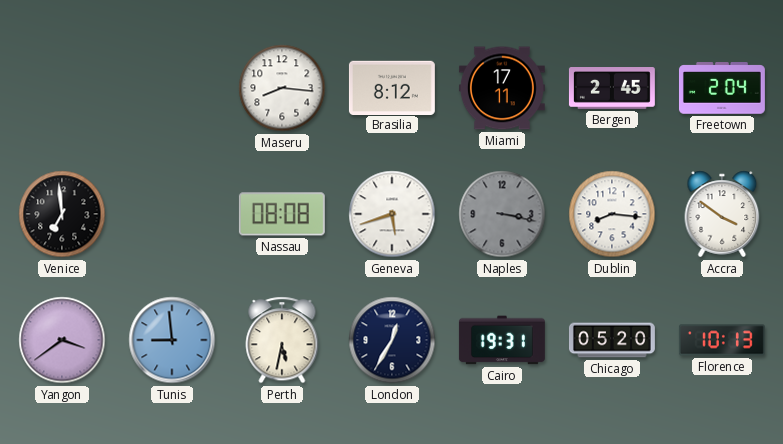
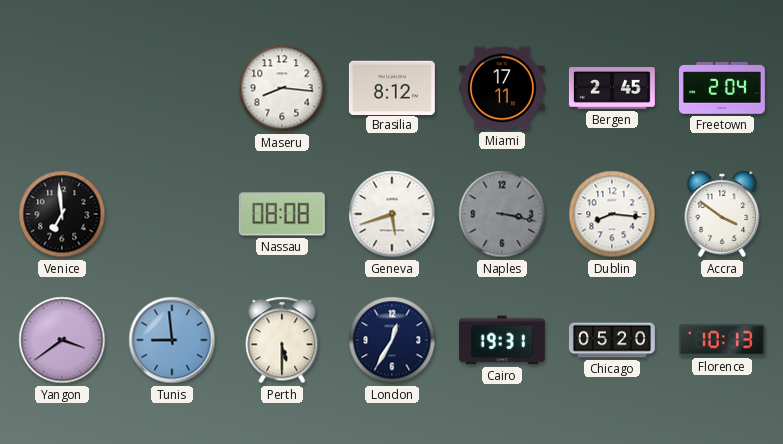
Perth: 5:32 -> 5:30 (282, 340)
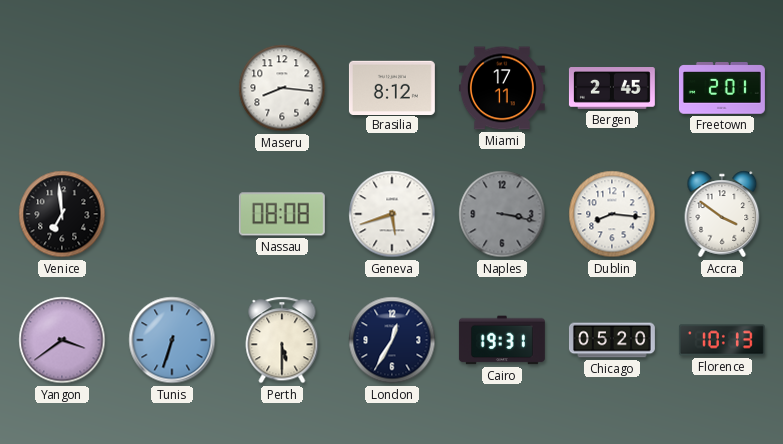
Freetown: 2:04 -> 2:01 (722, 88)
Tunis: 8:59 -> 6:33 (172, 340)
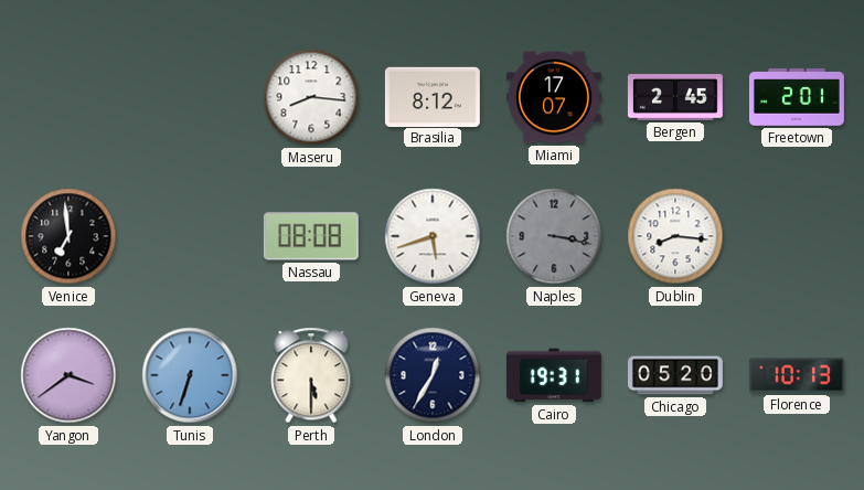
Miami: 17:11 -> 17:07 (554, 97)
Accra: 3:51 -> none (722, 214)
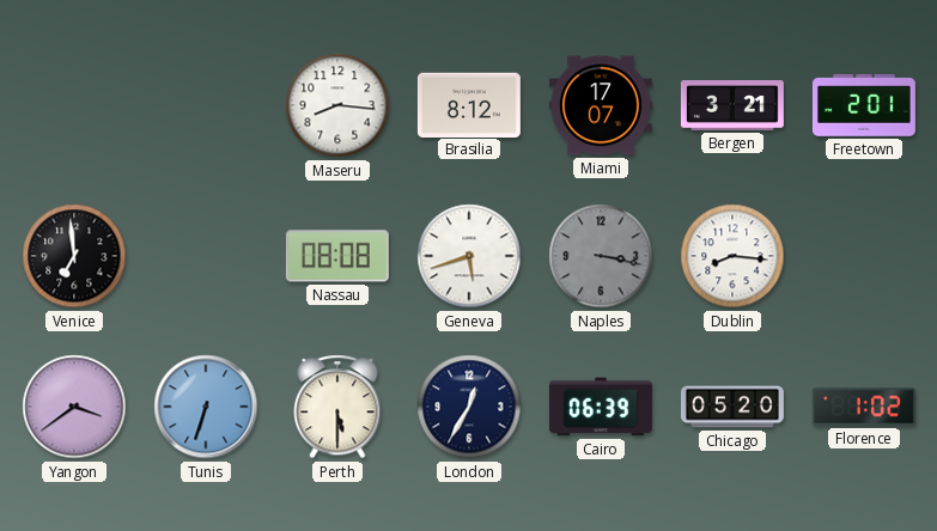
Bergen: 2:45 -> 3:21 (732, 106)
Cairo: 19:31 -> 06:39 (601, 407)
Florence: 10:13 -> 1:02 (864, 407)
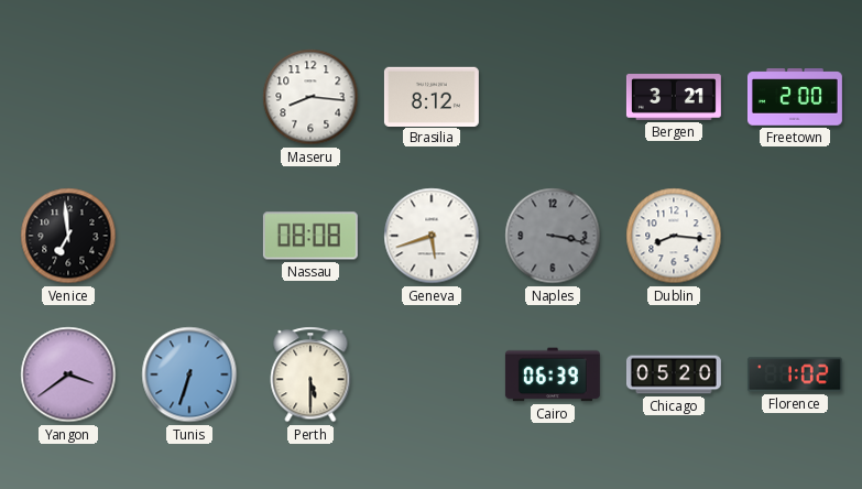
Miami: 17:07 -> none (601, 105)
Freetown: 2:01 -> 2:00 (795, 97)
London: 12:35 -> none (469, 407)
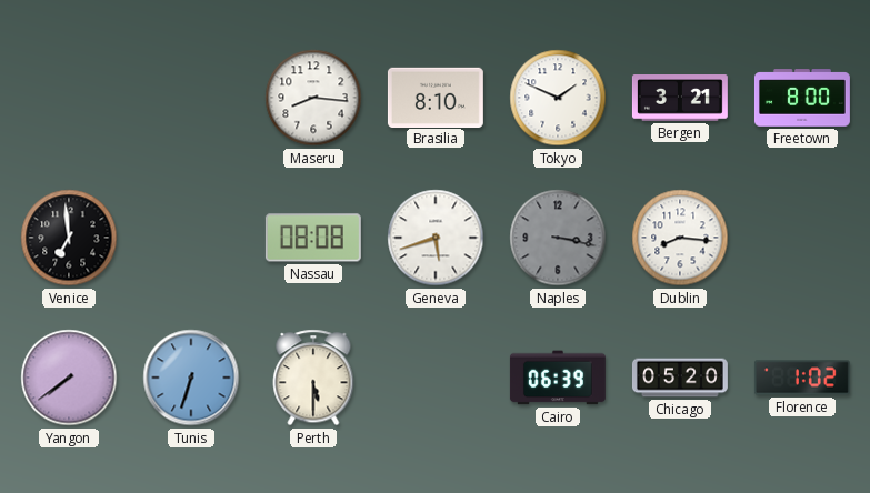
Brasilia: 8:12 -> 8:10 (436, 97)
Tokyo: none -> 1:49 (558, 98)
Freetown: 2:00 -> 8:00 (802, 98)
Yangon: 3:39 -> 7:39 (69, 378)
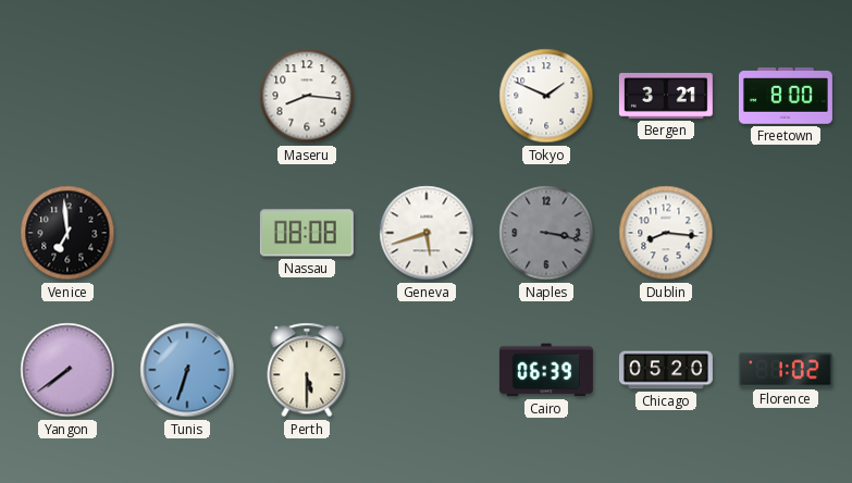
Brasilia: 8:10 -> none (436, 97)
